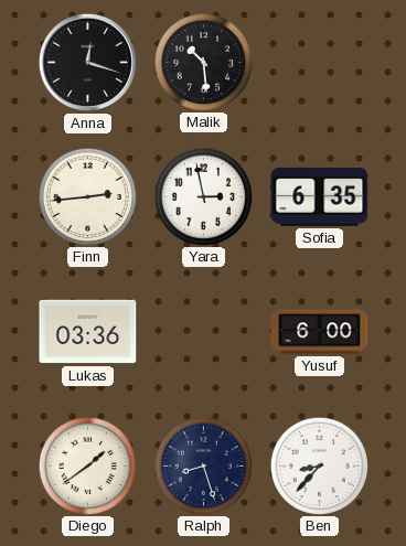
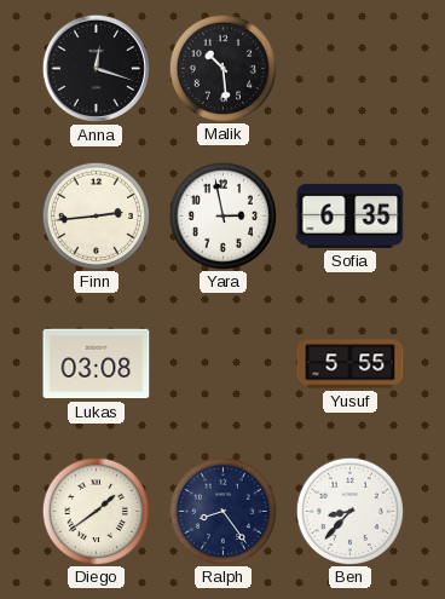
Lukas: 03:36 -> 03:08 (97, 364)
Yusuf: 6:00 -> 5:55 (351, 364)
Ralph: 8:27 -> 8:24 (223, 511)
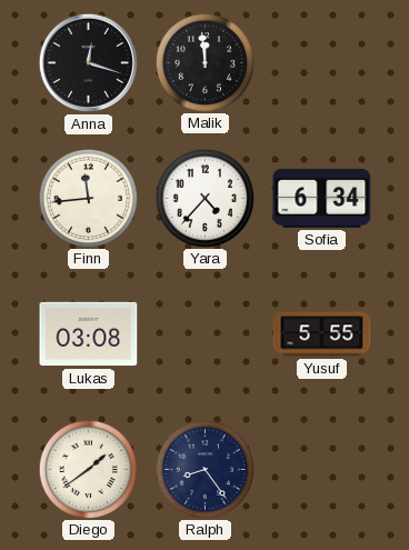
Malik: 10:29 -> 11:59 (205, 62)
Finn: 2:44 -> 11:44 (88, 198)
Yara: 2:58 -> 4:37 (205, 198)
Sofia: 6:35 -> 6:34 (322, 198)
Ben: 8:37 -> none (349, 511)
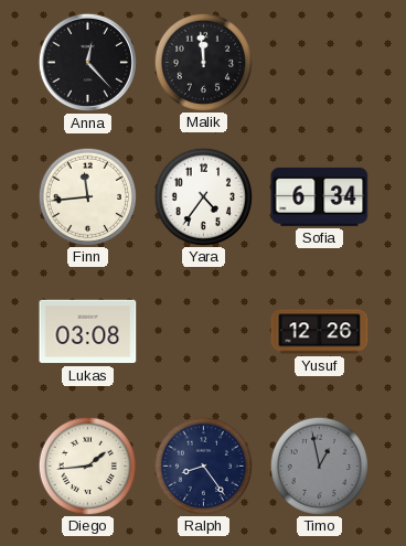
Anna: 12:18 -> 12:23 (87, 62)
Yara: 4:37 -> 4:36 (203, 196)
Yusuf: 5:55 -> 12:26 (320, 332)
Diego: 1:39 -> 1:44 (87, 465)
Timo: none -> 12:58 (319, 465)
